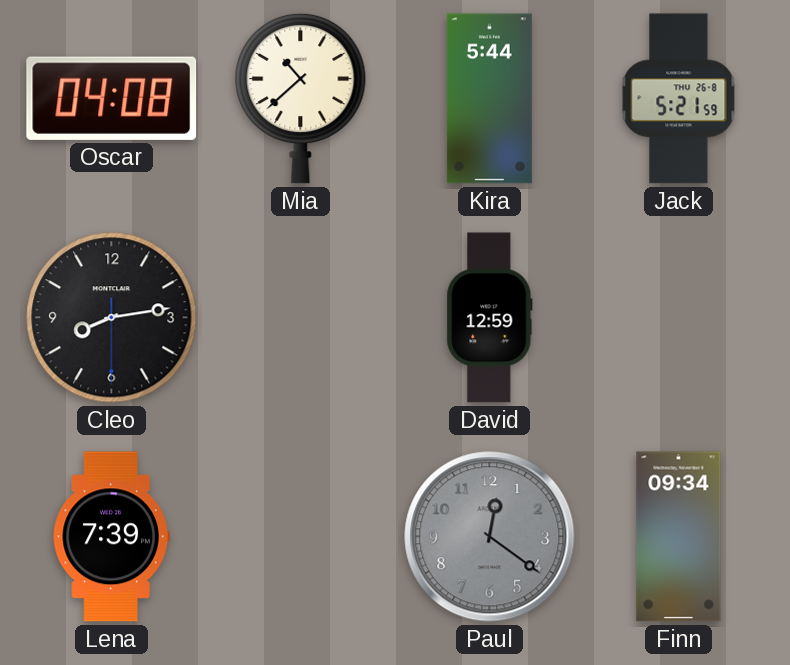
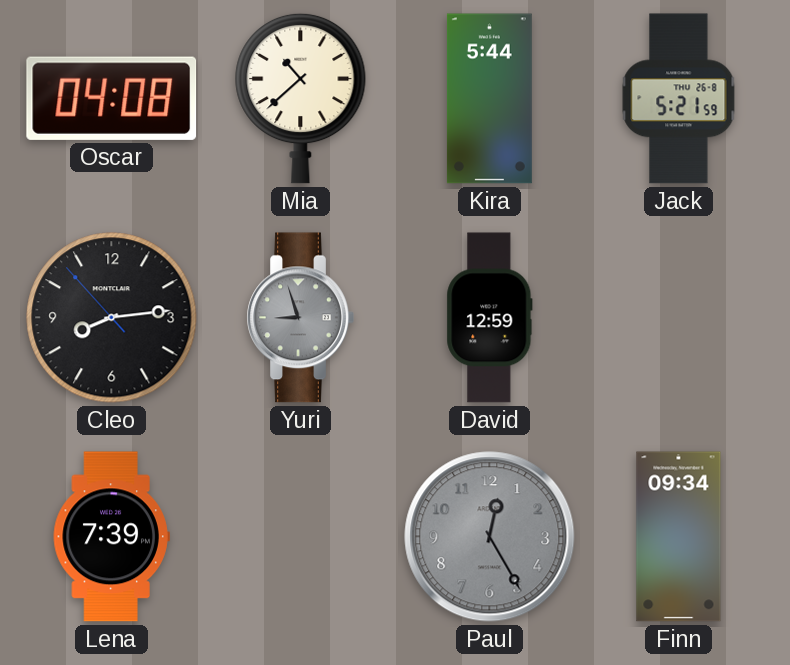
Cleo: 8:13:30 -> 8:13:53 (112, 318)
Yuri: none -> 8:57 (300, 318)
Paul: 12:21 -> 12:25 (490, 537)
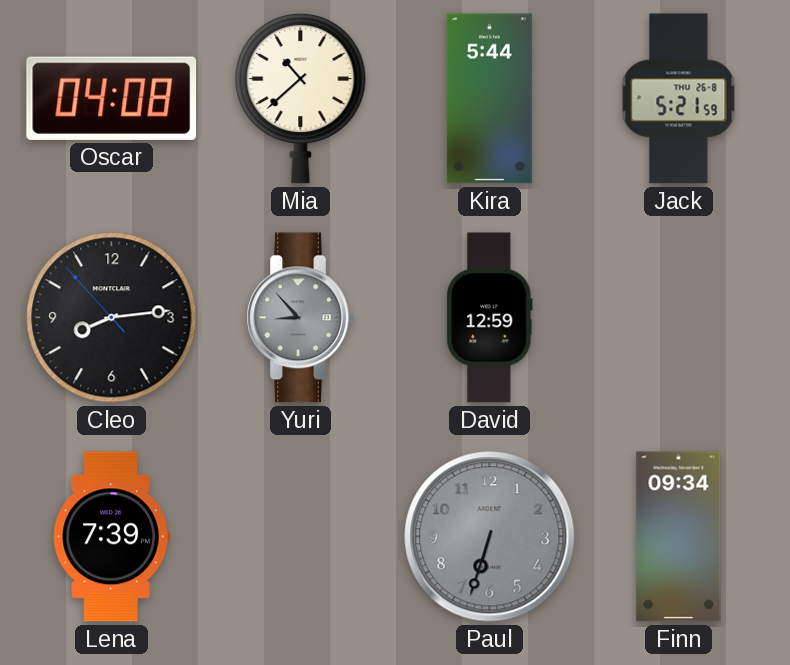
Yuri: 8:57 -> 8:53 (300, 318)
Paul: 12:25 -> 6:33 (490, 537)
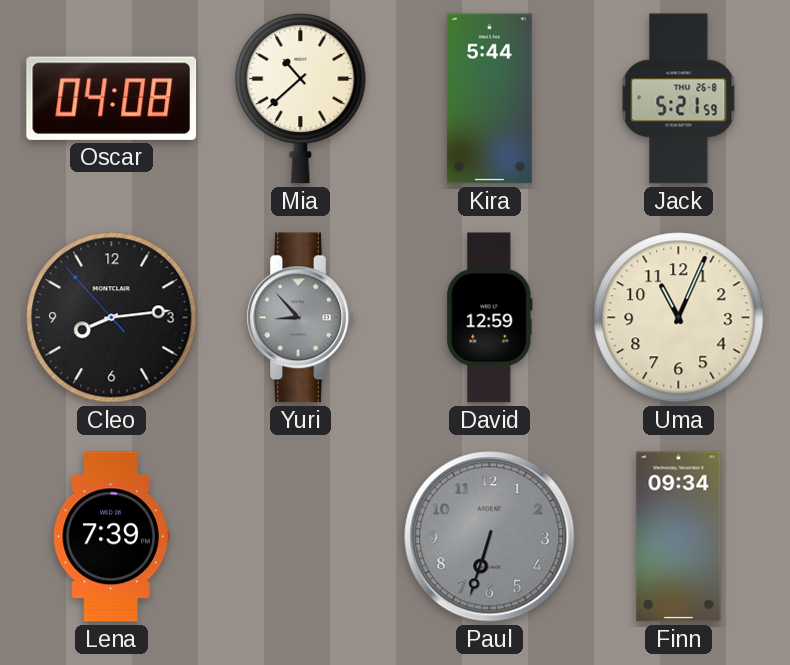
Uma: none -> 11:04 (679, 318)
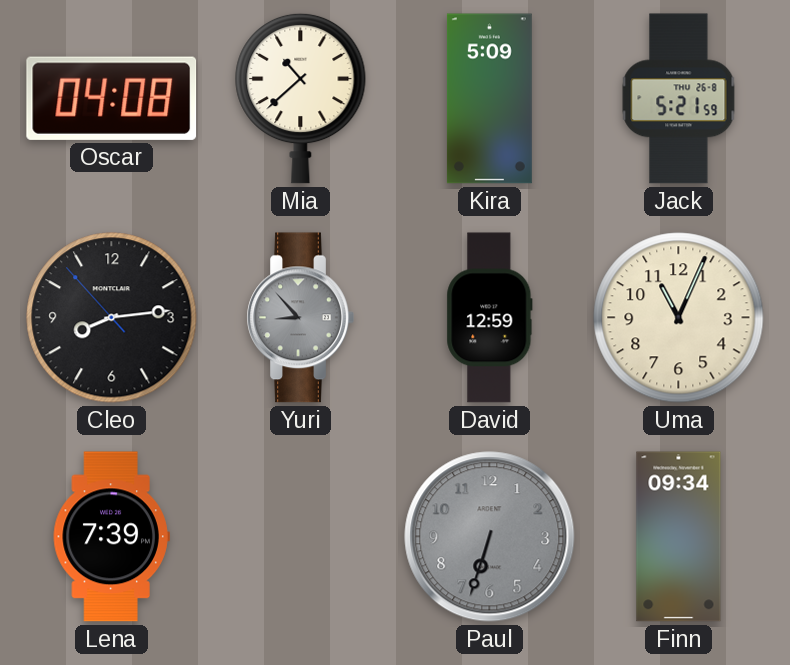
Kira: 5:44 -> 5:09 (489, 99)
